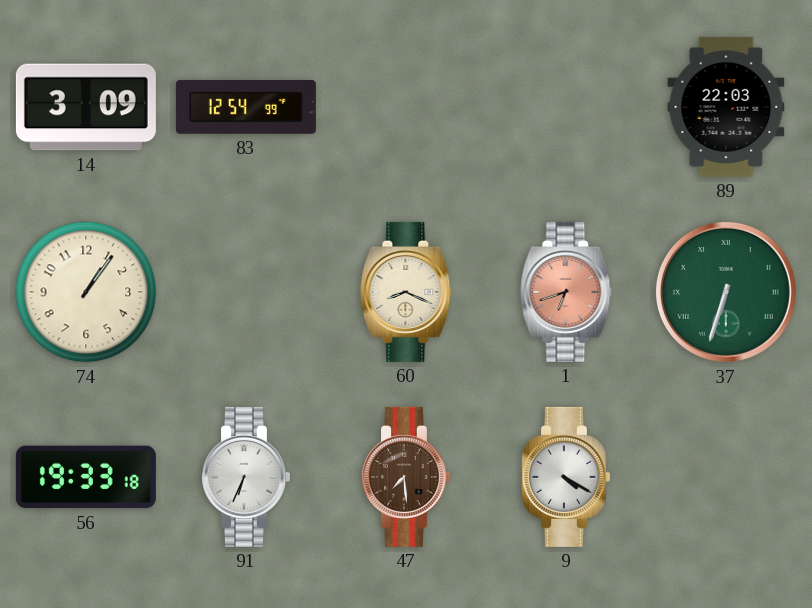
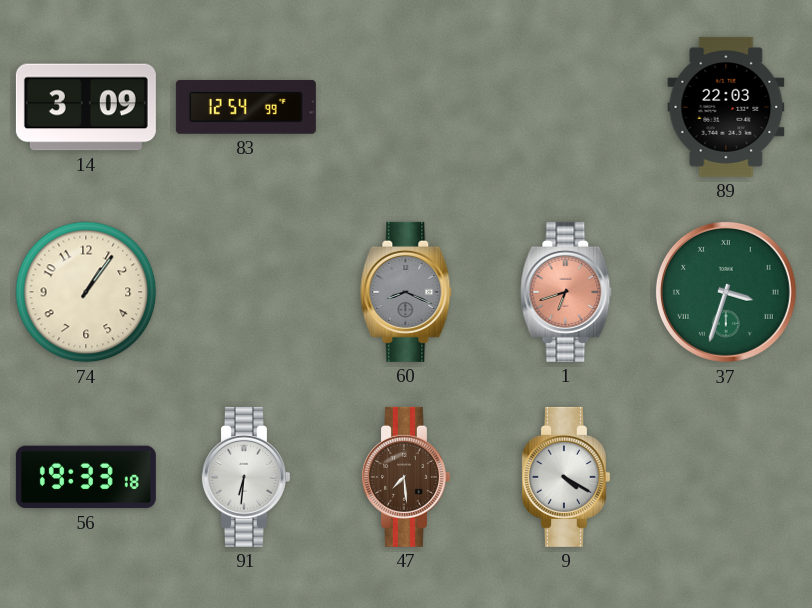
60 dial: cream -> grey (406, 292)
37: 6:33 -> 3:33 (726, 292)
91: 6:34 -> 6:31 (245, 477)
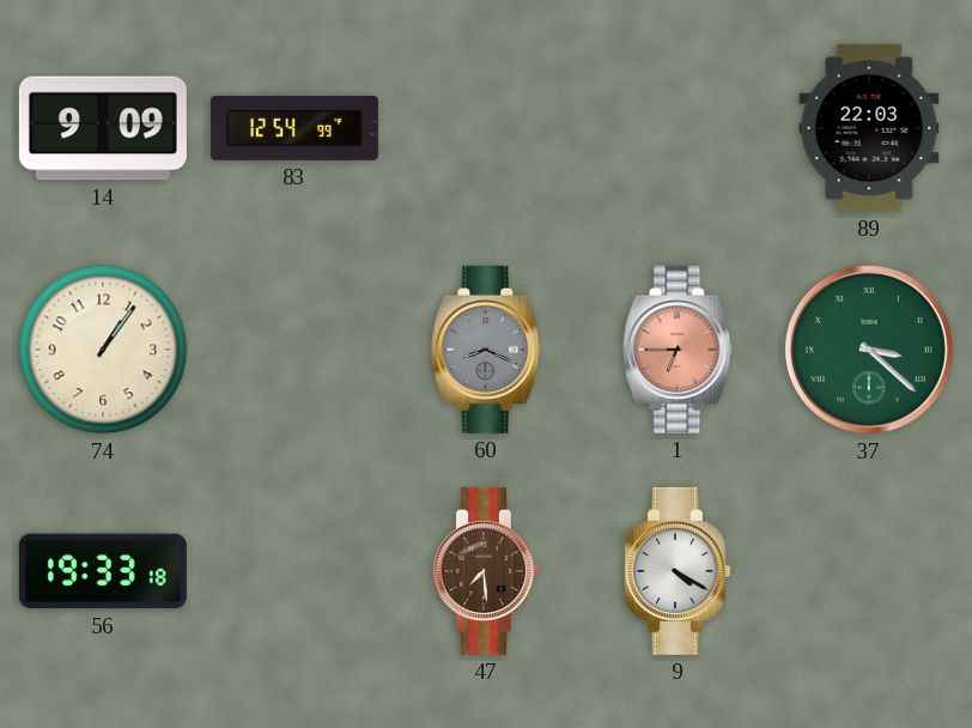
14: 3:09 -> 9:09 (103, 128)
1: 6:42 -> 6:45 (678, 350)
37: 3:33 -> 3:22 (869, 350)
91: 6:31 -> none (245, 477)
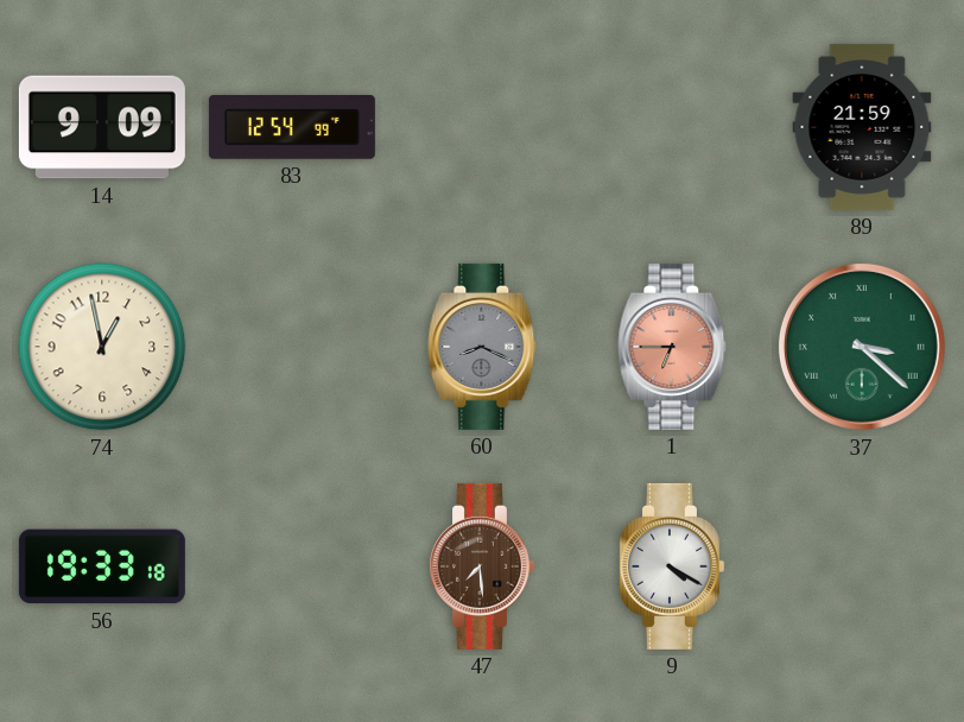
89: 22:03 -> 21:59 (862, 127)
74: 1:06 -> 12:58 (102, 347)
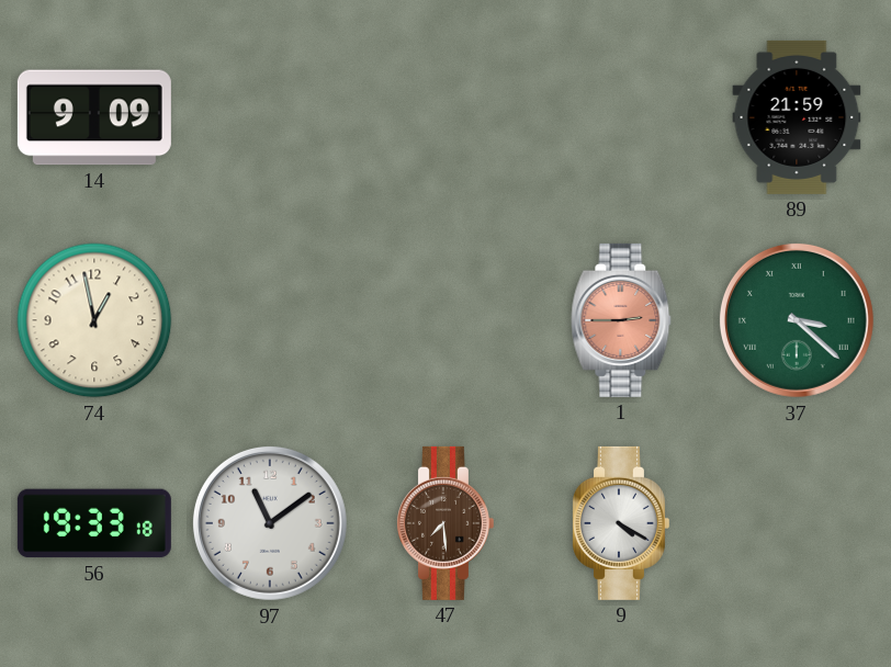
83: 12:54 -> none (292, 128)
60: 8:19 -> none (482, 347)
1: 6:45 -> 2:45 (621, 320)
97: none -> 11:09 (270, 523)
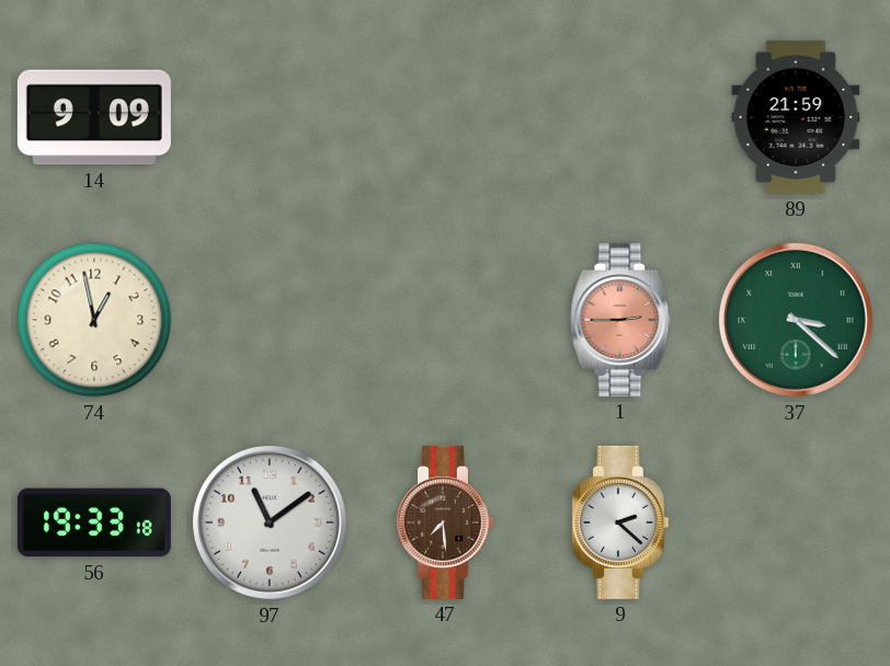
9: 4:20 -> 2:22 (619, 523)
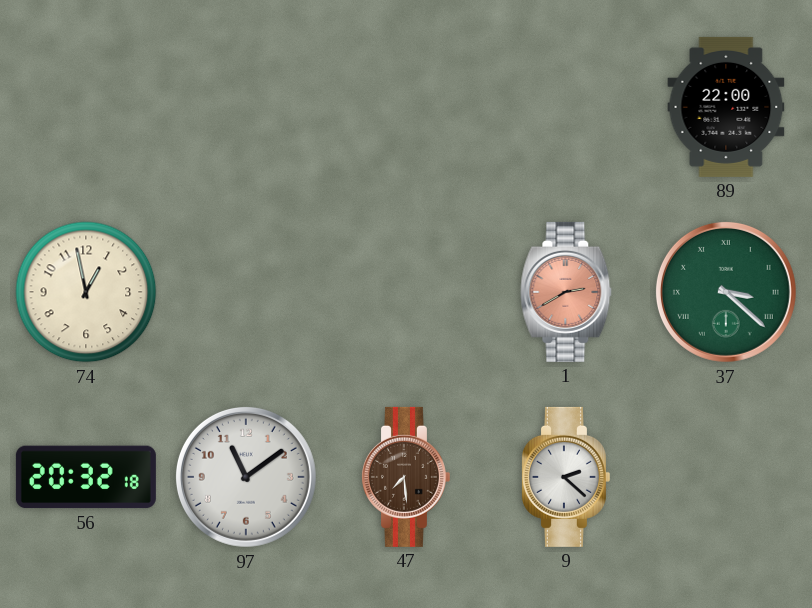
14: 9:09 -> none (94, 117)
89: 21:59 -> 22:00 (726, 107)
1: 2:45 -> 2:40 (566, 292)
56: 19:33 -> 20:32 (86, 477)
